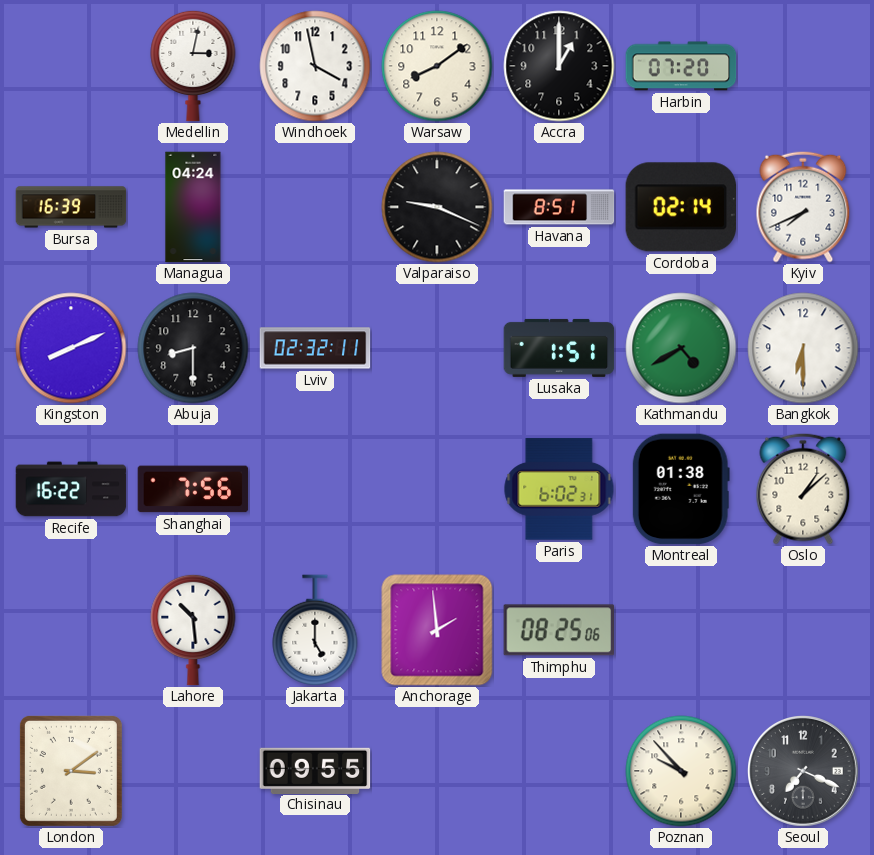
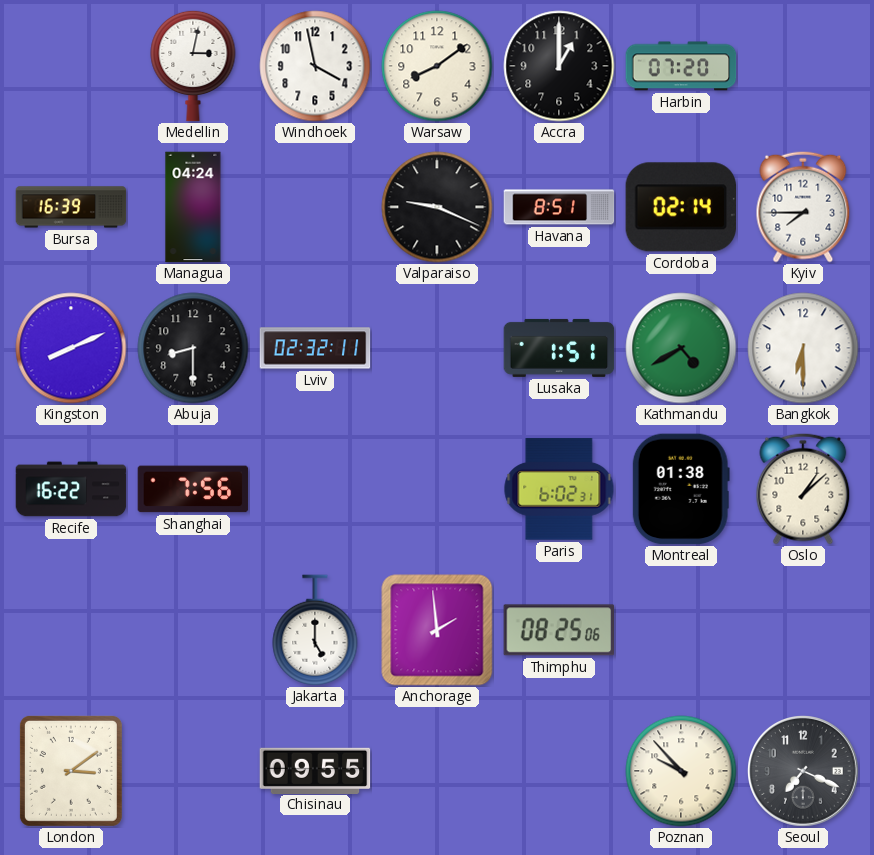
Kyiv: 7:41 -> 7:45 (803, 207)
Lahore: 10:29 -> none (193, 630)
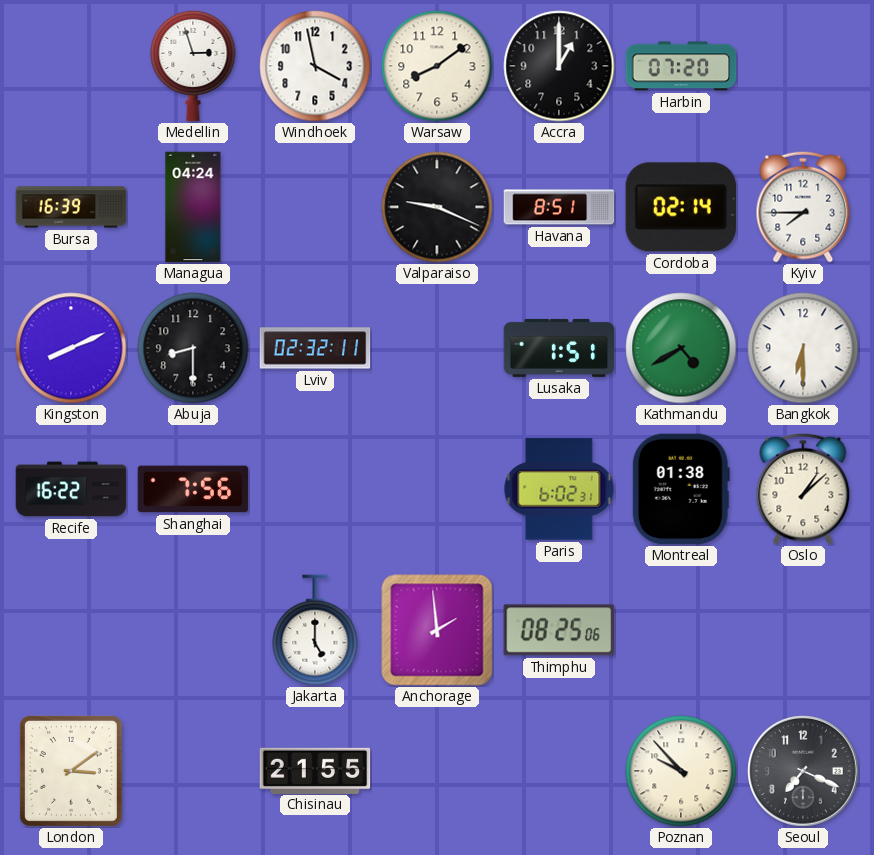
Medellin: 3:02 -> 2:57 (193, 66)
Chisinau: 09:55 -> 21:55 (315, 770)
